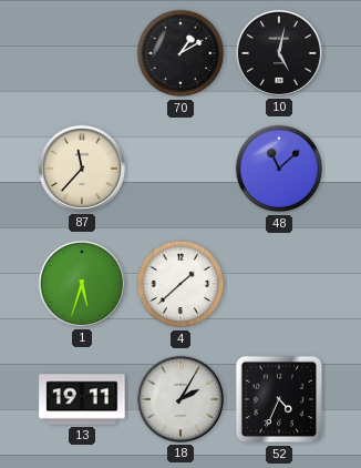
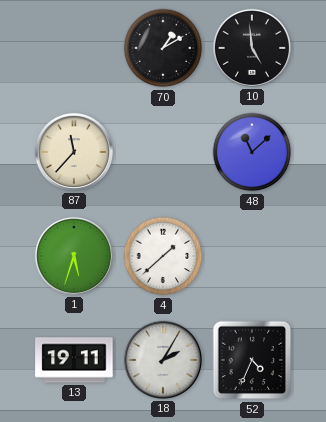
10: 5:02 -> 4:59 (252, 48)
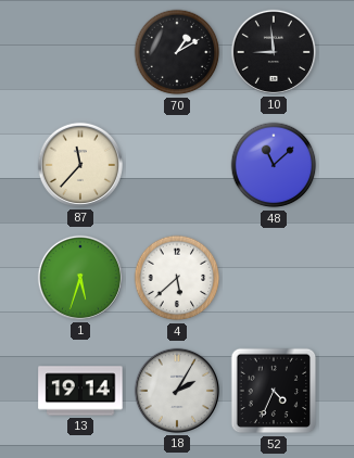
10: 4:59 -> 8:59 (274, 52)
4: 1:38 -> 5:38 (177, 278)
13: 19:11 -> 19:14 (80, 391)
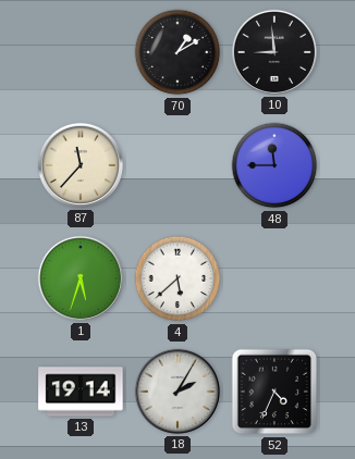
48: 11:08 -> 11:45 (274, 165)
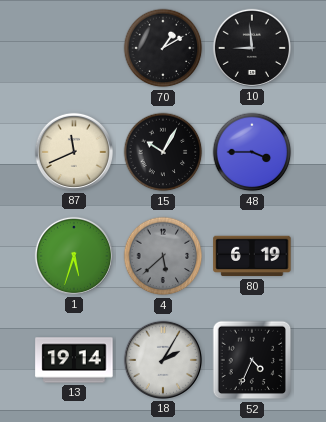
87: 11:37 -> 11:41 (74, 152)
15: none -> 10:05 (163, 152)
48: 11:45 -> 3:45 (252, 152)
4 dial: white -> grey (163, 256)
80: none -> 6:19 (252, 256)
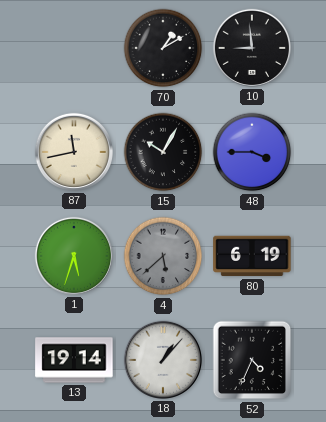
87: 11:41 -> 11:43 (74, 152)
18: 2:05 -> 1:07 (163, 360)
